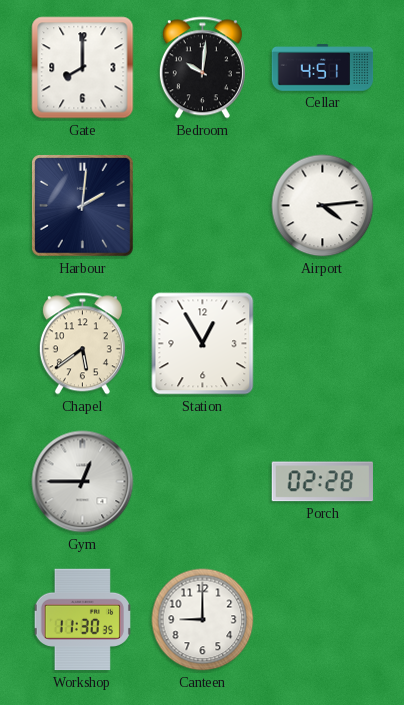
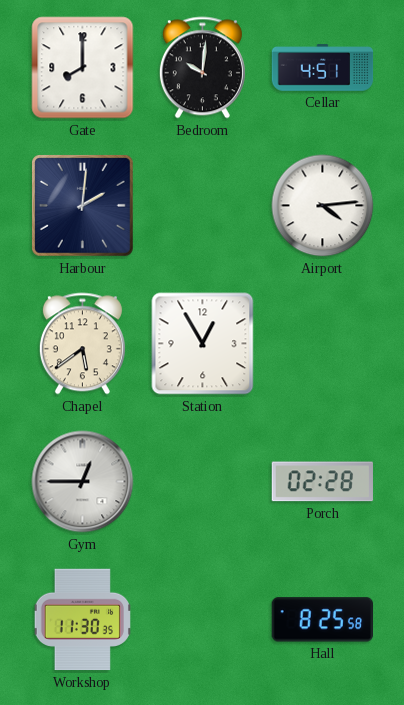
Canteen: 9:00 -> none (203, 620)
Hall: none -> 8:25 (322, 620)
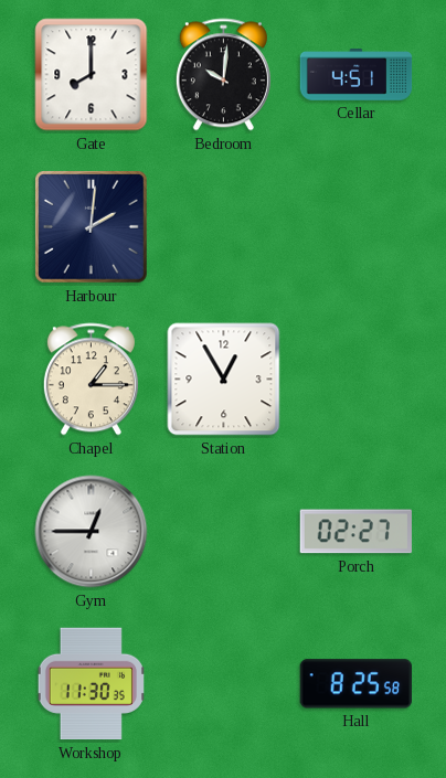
Airport: 4:14 -> none (323, 206)
Chapel: 5:39 -> 1:15 (91, 380)
Porch: 02:28 -> 02:27 (355, 532)
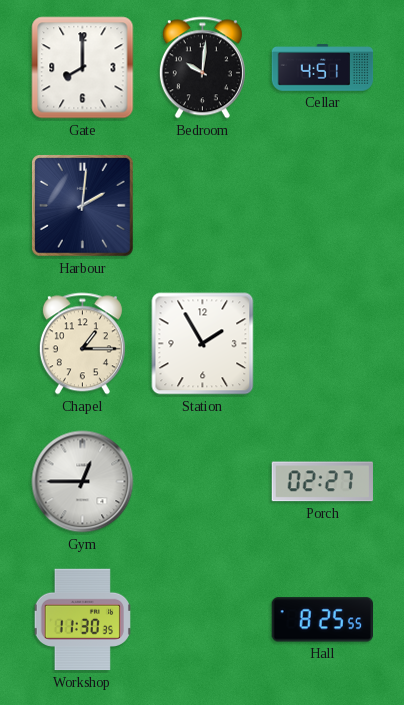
Station: 12:55 -> 1:55 (203, 344)
Hall: 8:25:58 -> 8:25:55 (322, 620)
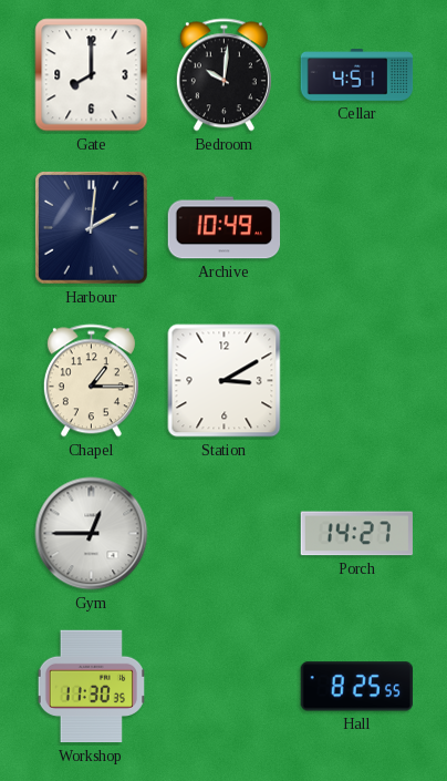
Archive: none -> 10:49 (225, 228)
Station: 1:55 -> 3:10 (225, 381)
Porch: 02:27 -> 14:27 (356, 534)
